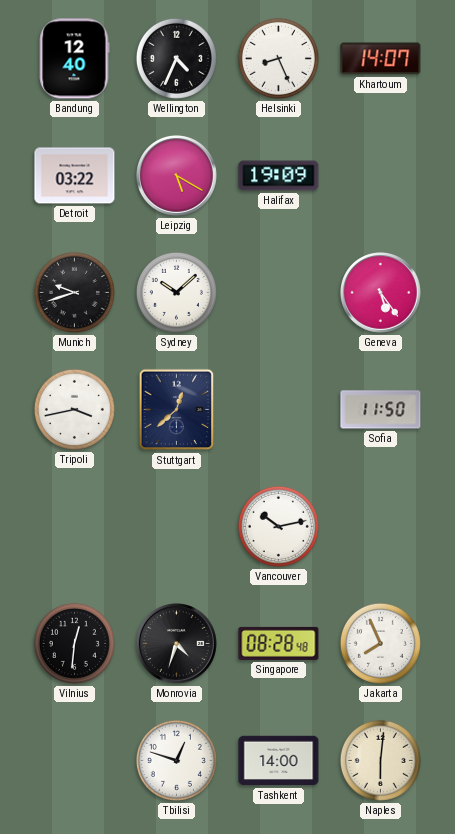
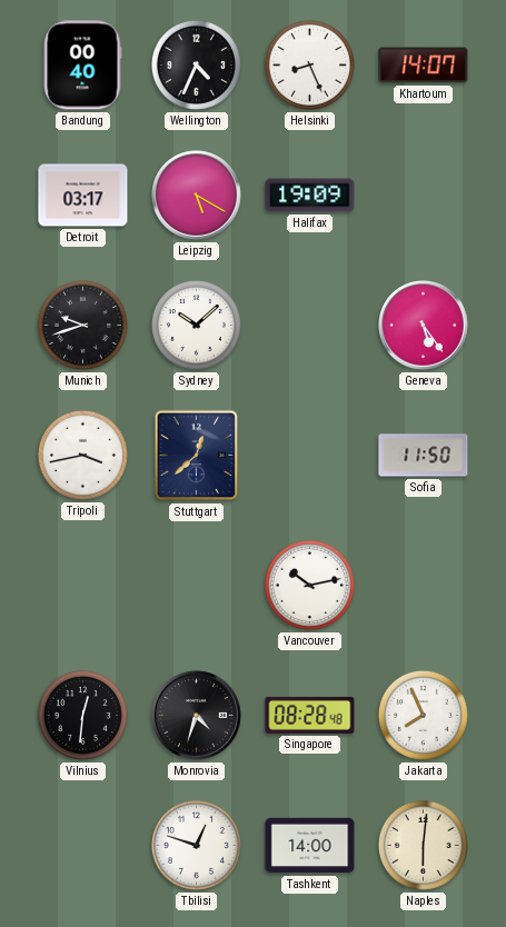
Bandung: 12:40 -> 00:40 (82, 66)
Detroit: 03:22 -> 03:17 (83, 196)
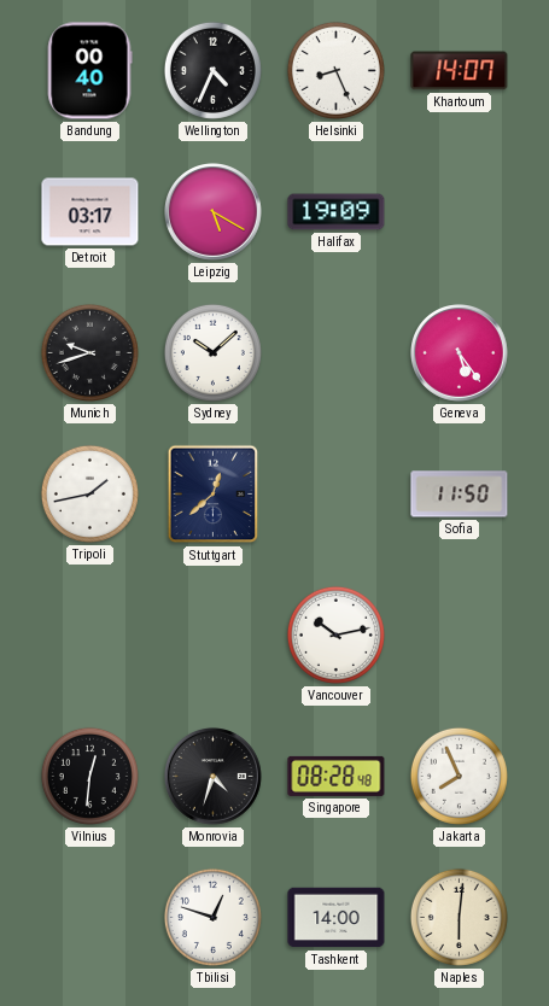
Tripoli: 3:43 -> 1:43 (89, 493)
